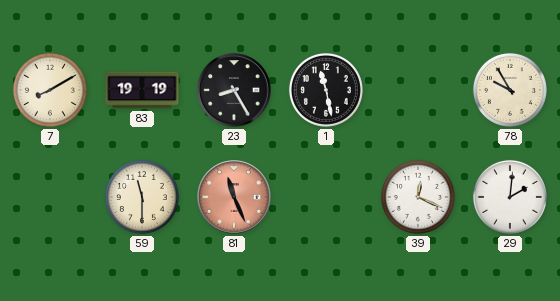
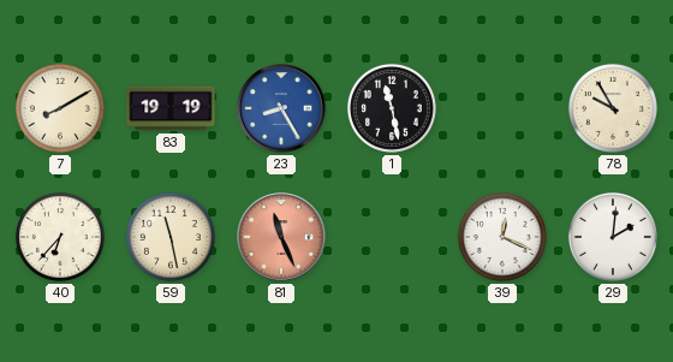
23 dial: black -> blue (281, 108)
40: none -> 6:37 (60, 237)
59: 11:30 -> 11:28 (171, 237)
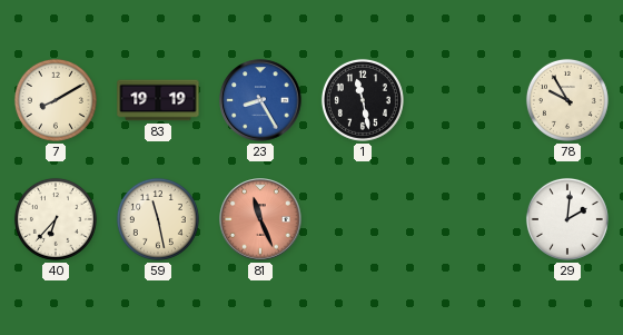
39: 12:19 -> none (502, 237)
